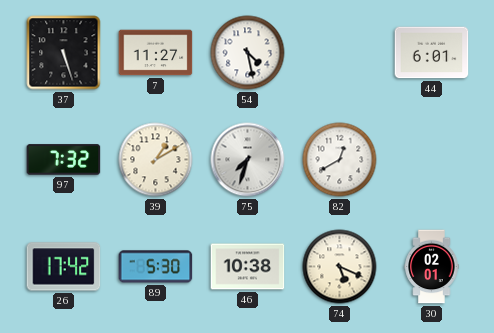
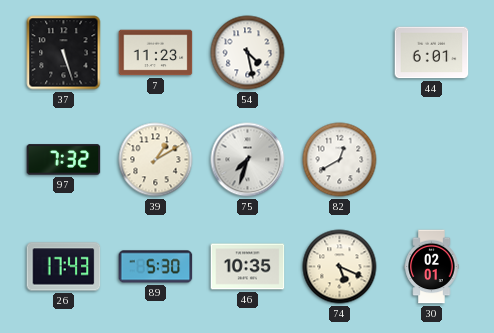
7: 11:27 -> 11:23 (156, 53)
26: 17:42 -> 17:43 (64, 267)
46: 10:38 -> 10:35 (248, 267)
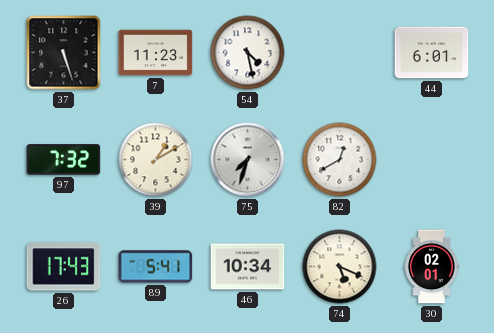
89: 5:30 -> 5:41 (156, 267)
46: 10:35 -> 10:34 (248, 267)
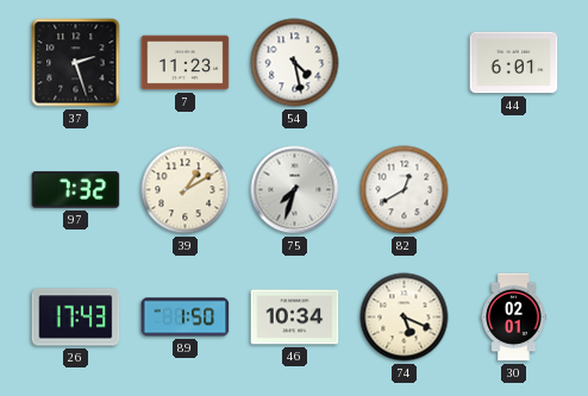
37: 5:27 -> 2:27 (76, 63)
89: 5:41 -> 1:50 (186, 318)
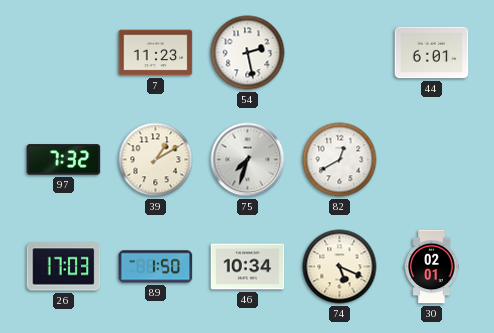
37: 2:27 -> none (76, 63)
54: 4:28 -> 2:28 (248, 53)
26: 17:43 -> 17:03 (64, 267)
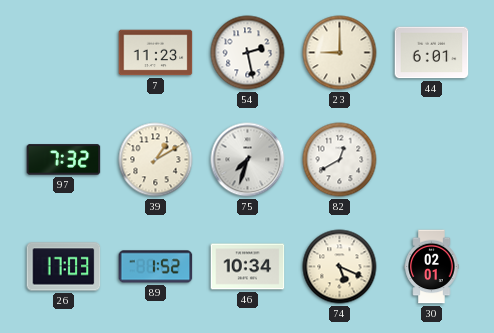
23: none -> 9:00 (340, 53)
89: 1:50 -> 1:52 (156, 267)
